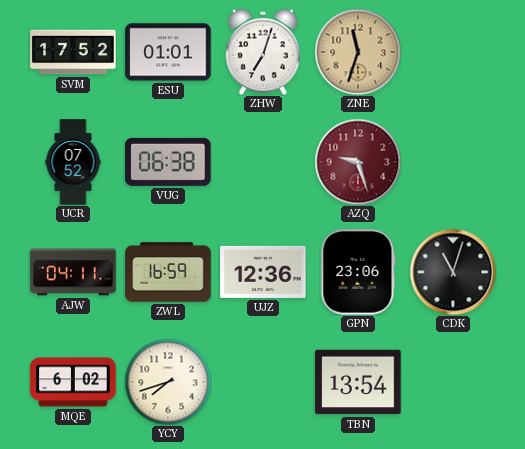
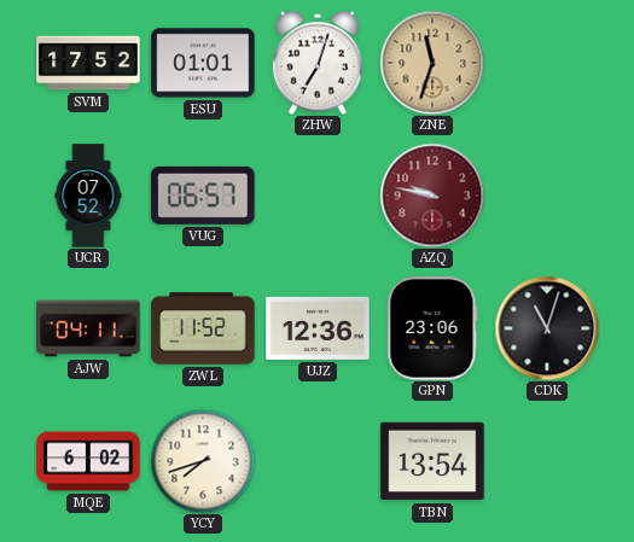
VUG: 06:38 -> 06:57 (203, 196)
AZQ: 9:27 -> 9:47 (432, 196)
ZWL: 16:59 -> 11:52 (203, 328)
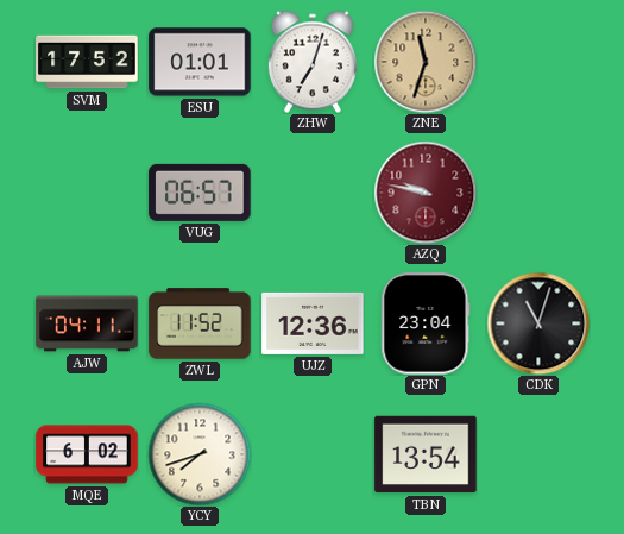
UCR: 07:52 -> none (88, 196)
GPN: 23:06 -> 23:04 (426, 323)
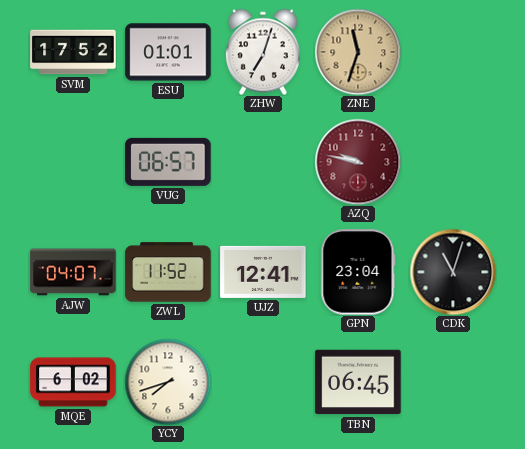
AJW: 04:11 -> 04:07 (73, 272)
UJZ: 12:36 -> 12:41 (263, 272)
TBN: 13:54 -> 06:45 (358, 382)
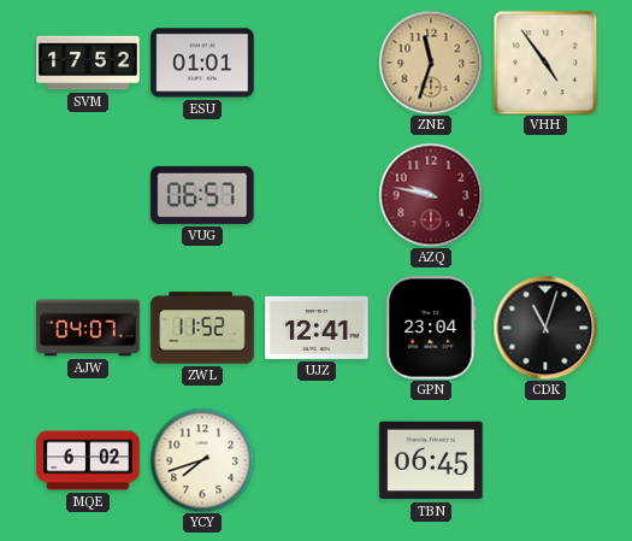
ZHW: 7:03 -> none (263, 52)
VHH: none -> 4:54 (545, 63)
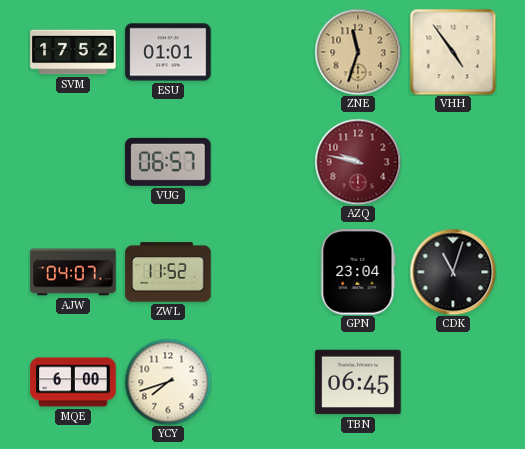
UJZ: 12:41 -> none (317, 328)
MQE: 6:02 -> 6:00 (73, 382)
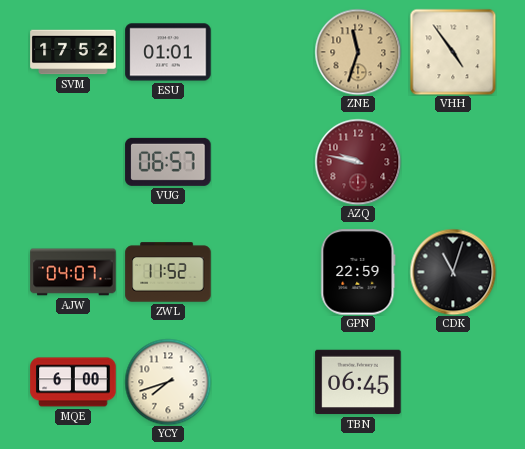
GPN: 23:04 -> 22:59 (358, 272)
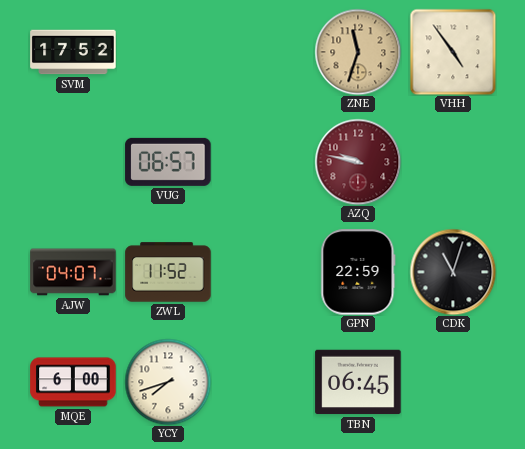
ESU: 01:01 -> none (168, 52)
